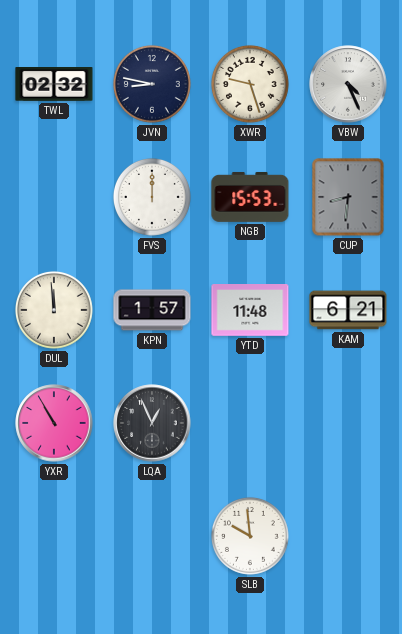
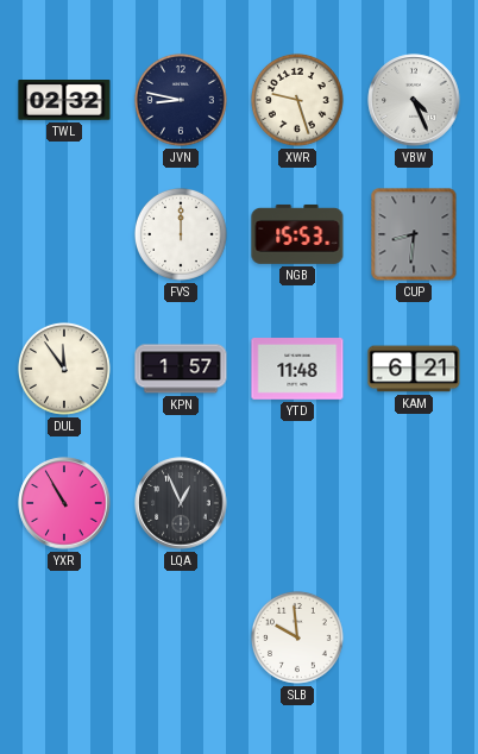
DUL: 11:59 -> 11:54 (64, 369)
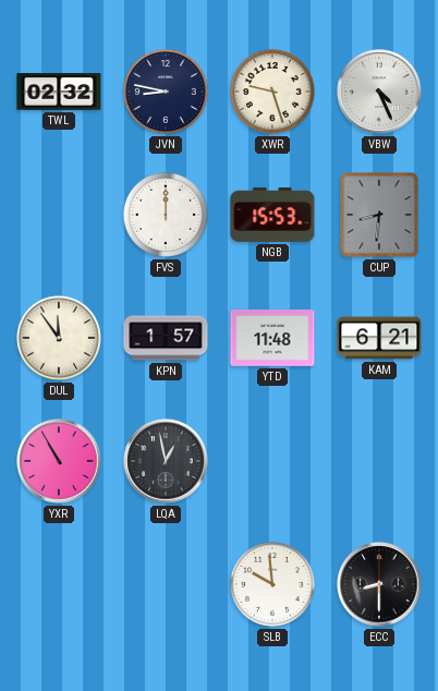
LQA: 12:56 -> 12:58 (166, 461)
ECC: none -> 8:30 (379, 584)
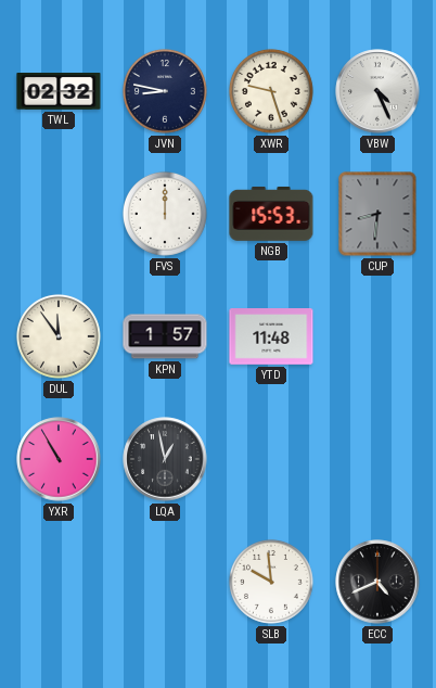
KAM: 6:21 -> none (379, 338)
ECC: 8:30 -> 4:41 (377, 582)
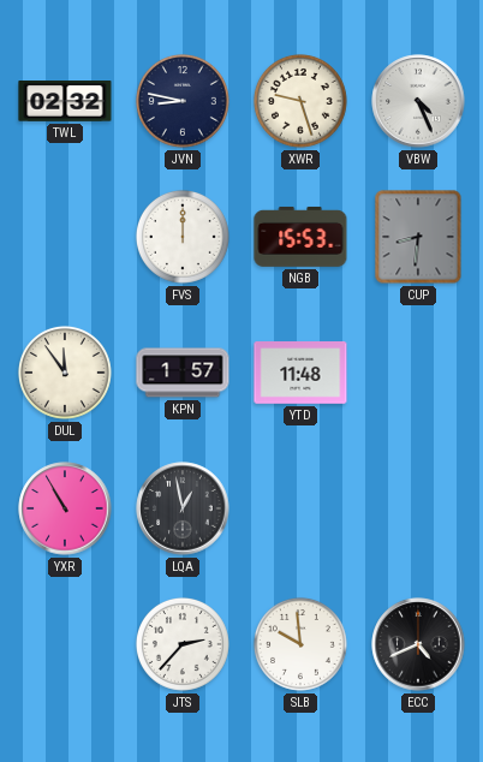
JTS: none -> 2:37 (183, 644)
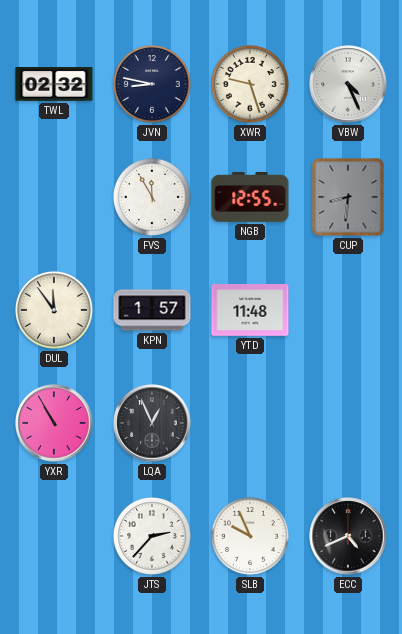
FVS: 12:00 -> 11:55 (152, 197)
NGB: 15:53 -> 12:55 (250, 197)
LQA: 12:58 -> 12:56 (152, 423)
SLB: 9:59 -> 9:56 (250, 536)
